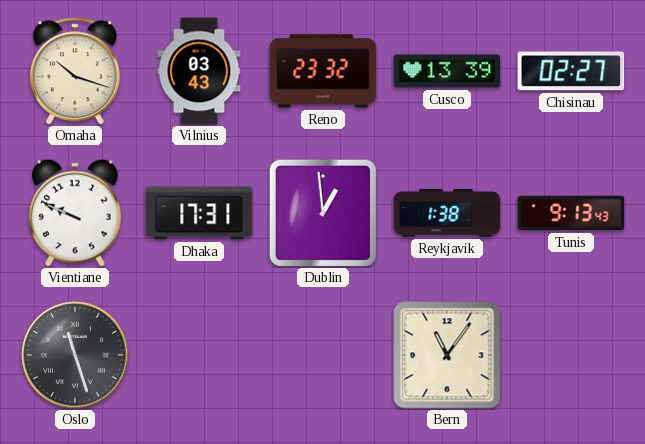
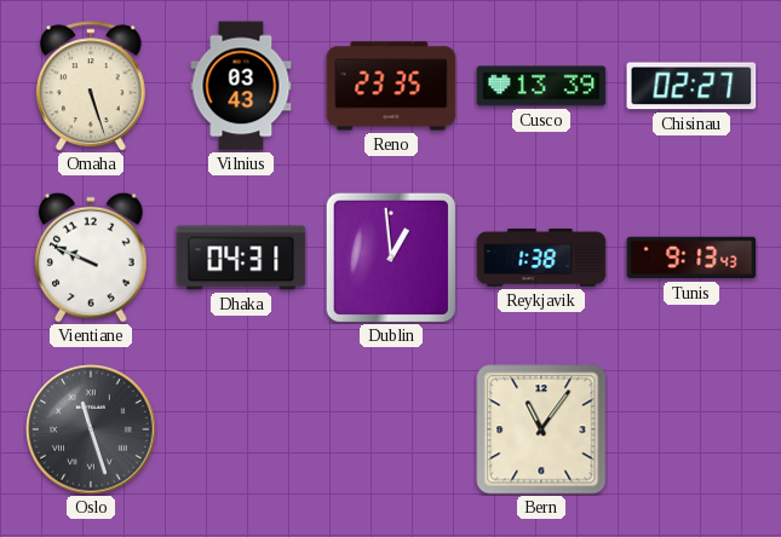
Omaha: 10:18 -> 5:27 (91, 86)
Reno: 23:32 -> 23:35 (391, 86)
Dhaka: 17:31 -> 04:31 (241, 258)
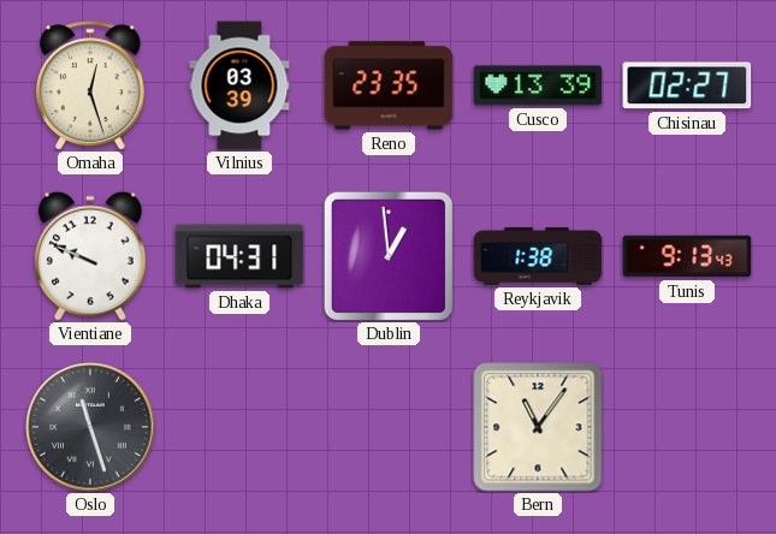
Omaha: 5:27 -> 12:27 (90, 85)
Vilnius: 03:43 -> 03:39 (239, 85)
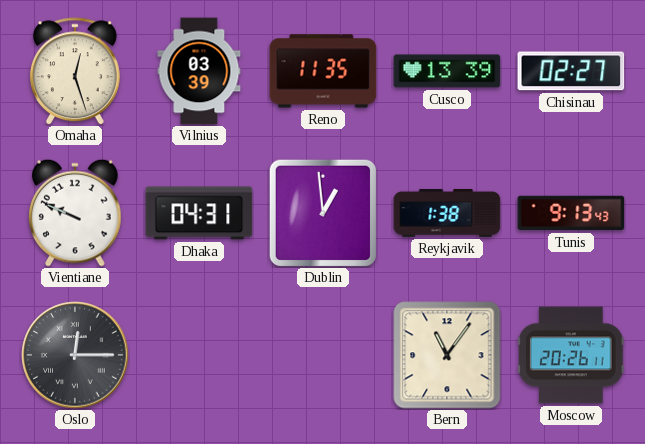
Reno: 23:35 -> 11:35 (323, 71)
Oslo: 11:27 -> 12:15 (75, 355)
Moscow: none -> 20:26 (571, 355)
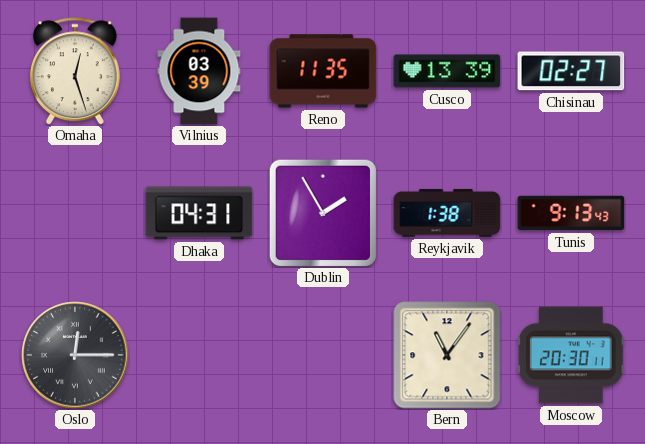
Vientiane: 9:49 -> none (76, 213)
Dublin: 12:59 -> 1:55 (322, 212)
Moscow: 20:26 -> 20:30 (571, 355)
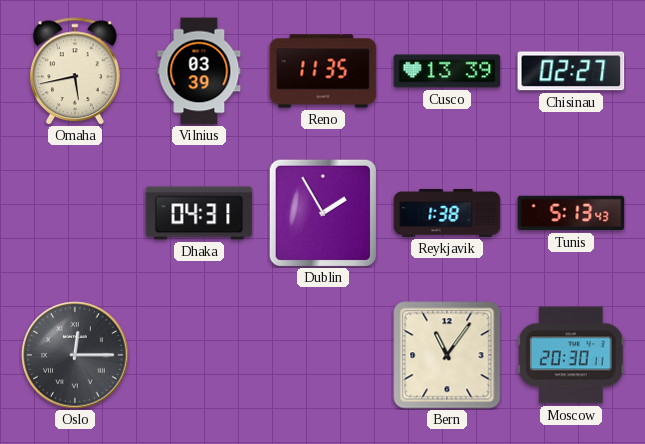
Omaha: 12:27 -> 5:43 (75, 71)
Tunis: 9:13 -> 5:13 (571, 213)
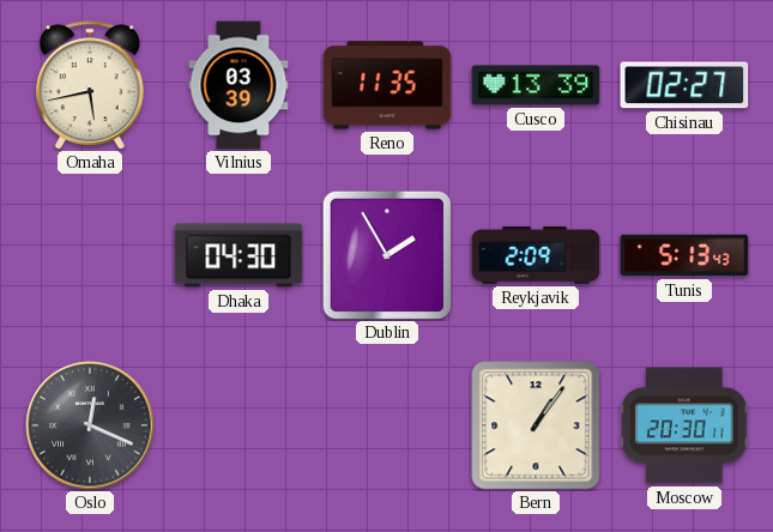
Dhaka: 04:31 -> 04:30 (238, 255)
Reykjavik: 1:38 -> 2:09 (536, 255)
Oslo: 12:15 -> 12:19 (90, 425)
Bern: 11:06 -> 1:06 (536, 425)
